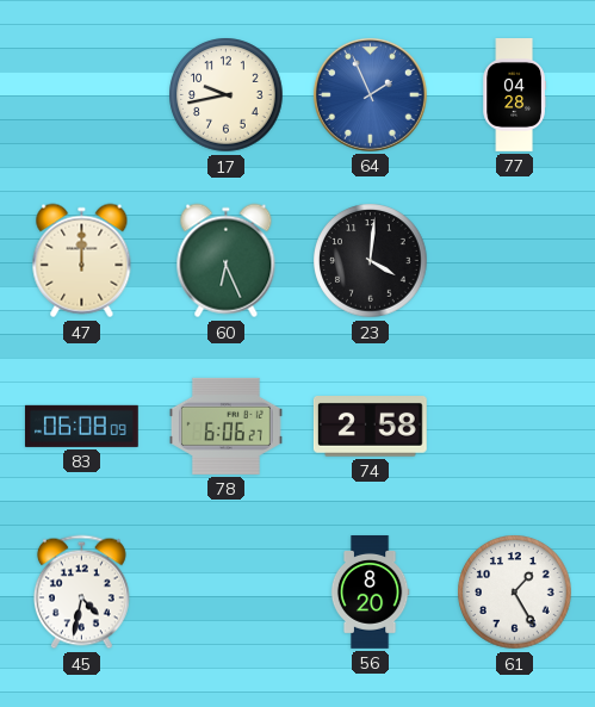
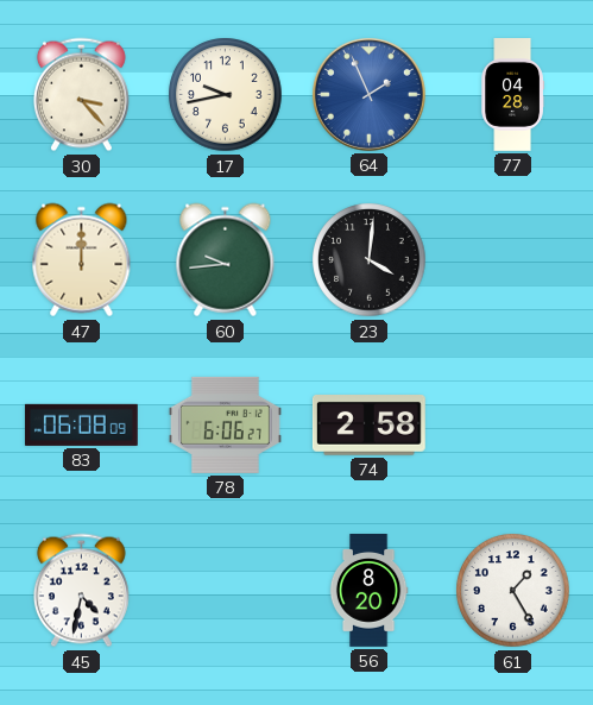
30: none -> 3:23 (81, 95)
60: 6:26 -> 9:44 (226, 260)
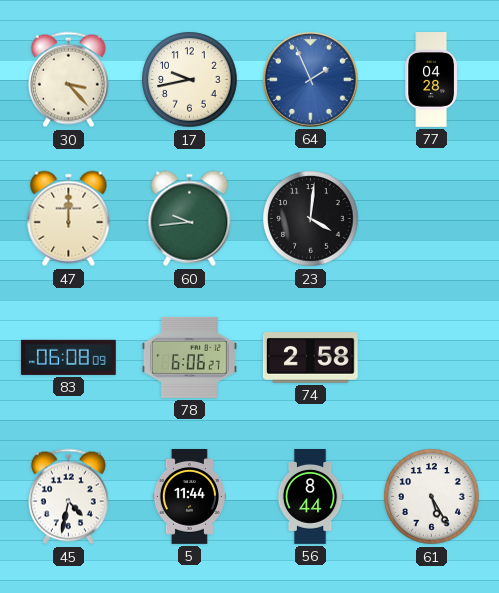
5: none -> 11:44 (189, 497)
56: 8:20 -> 8:44 (310, 497)
61: 1:25 -> 5:25 (432, 497)
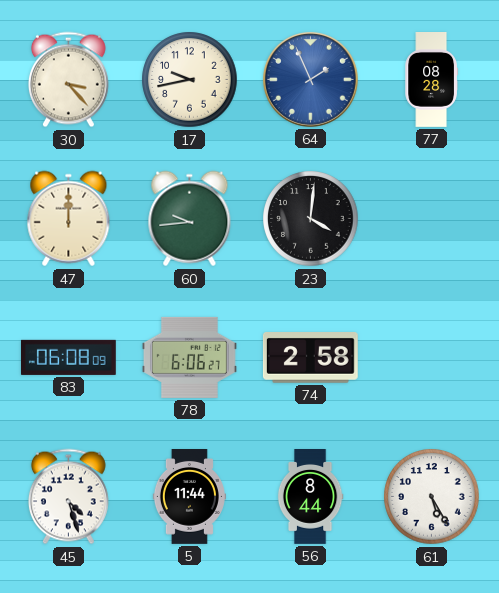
77: 04:28 -> 08:28 (431, 80)
45: 4:32 -> 4:27 (68, 497)
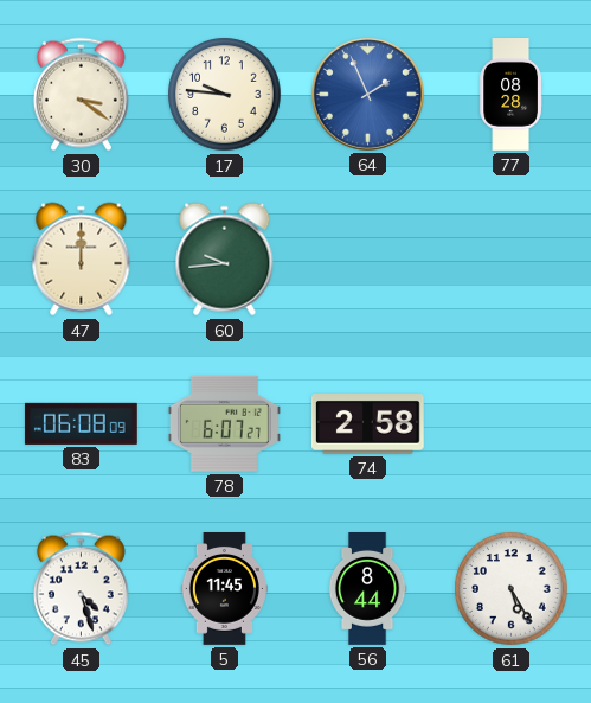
30: 3:23 -> 3:21 (81, 95)
17: 9:43 -> 9:46 (225, 95)
23: 4:01 -> none (311, 219)
78: 6:06 -> 6:07 (224, 423)
5: 11:44 -> 11:45 (224, 589)
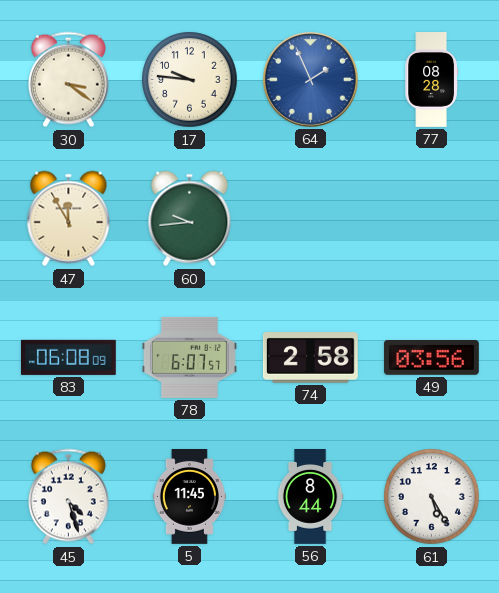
47: 12:00 -> 11:55 (69, 219)
78: 6:07:27 -> 6:07:57 (189, 357)
49: none -> 03:56 (431, 358)
